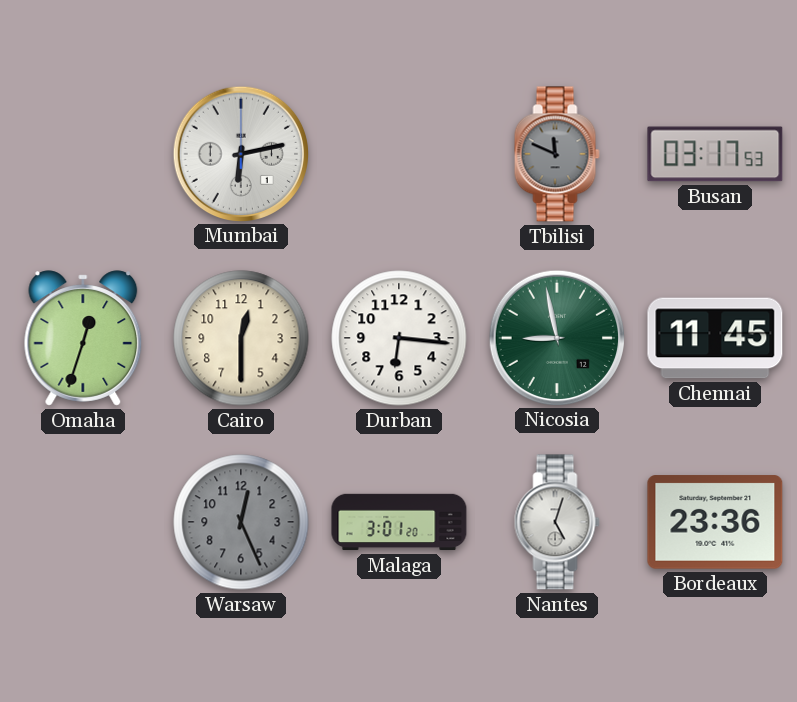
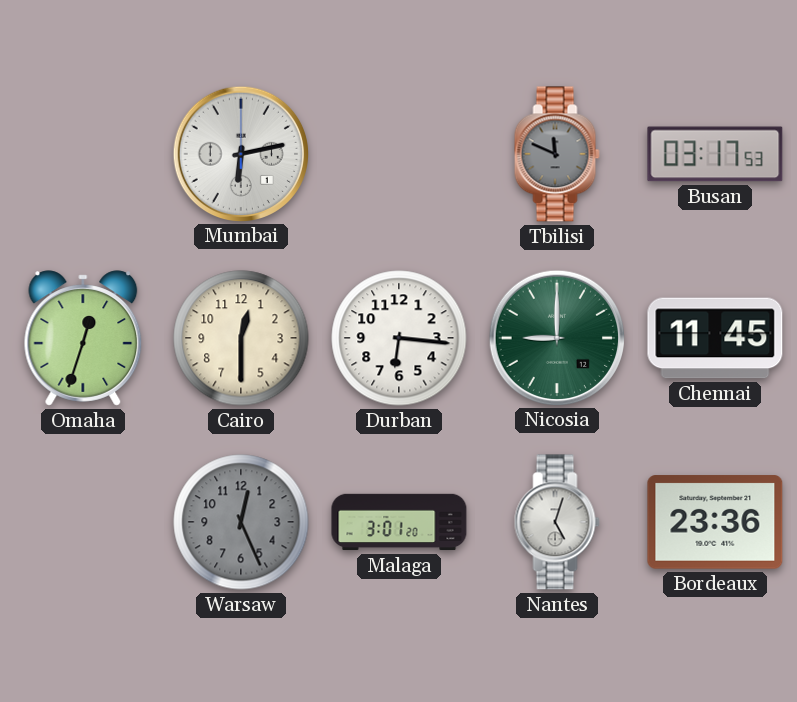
Nicosia: 8:58 -> 9:00 (556, 337)
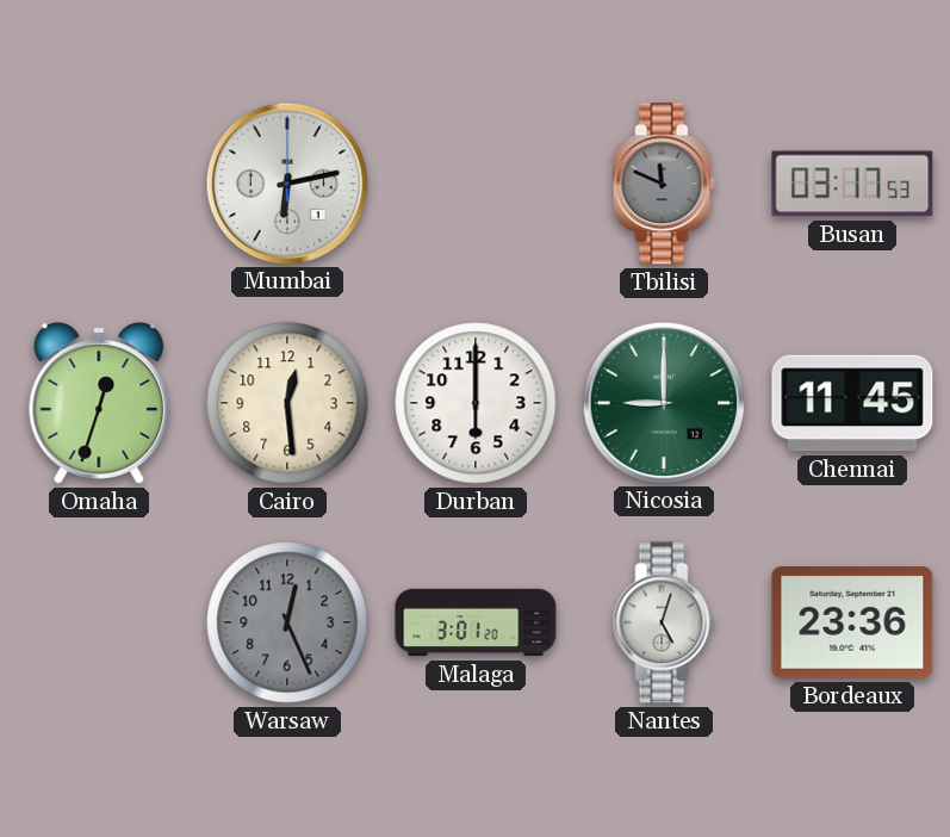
Cairo: 12:30 -> 12:29 (287, 403)
Durban: 6:16 -> 6:00 (476, 403)
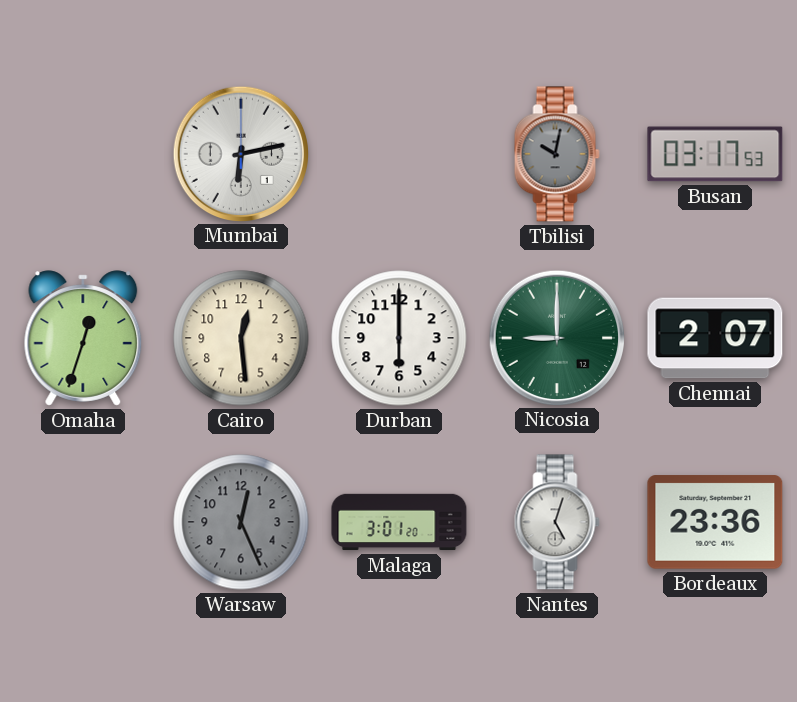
Tbilisi: 11:49 -> 10:02 (557, 154)
Chennai: 11:45 -> 2:07 (715, 338)
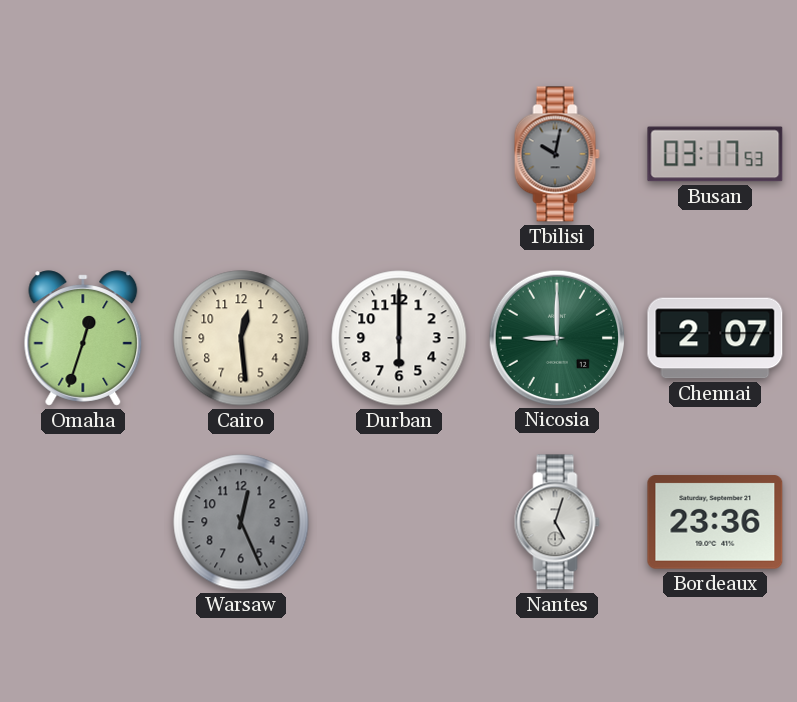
Mumbai: 6:13 -> none (240, 153)
Malaga: 3:01 -> none (399, 522)
